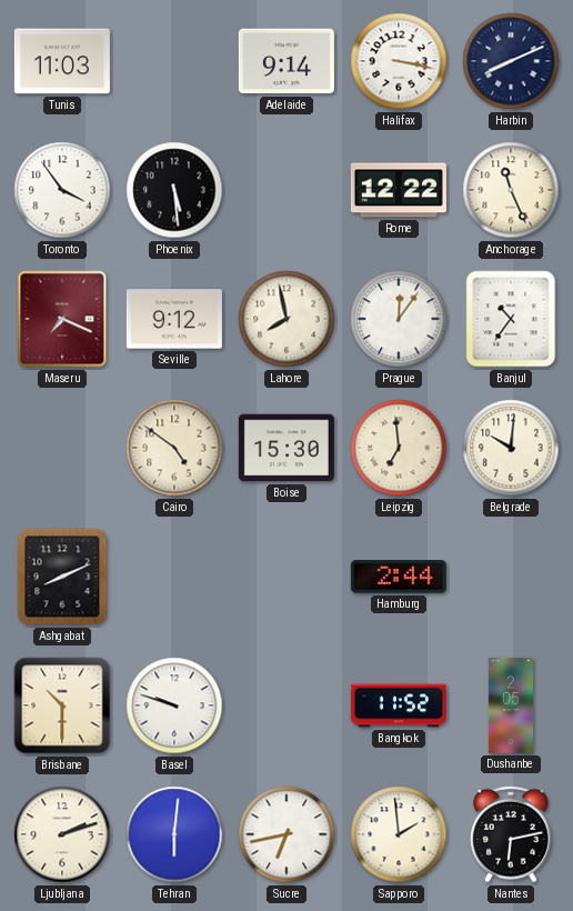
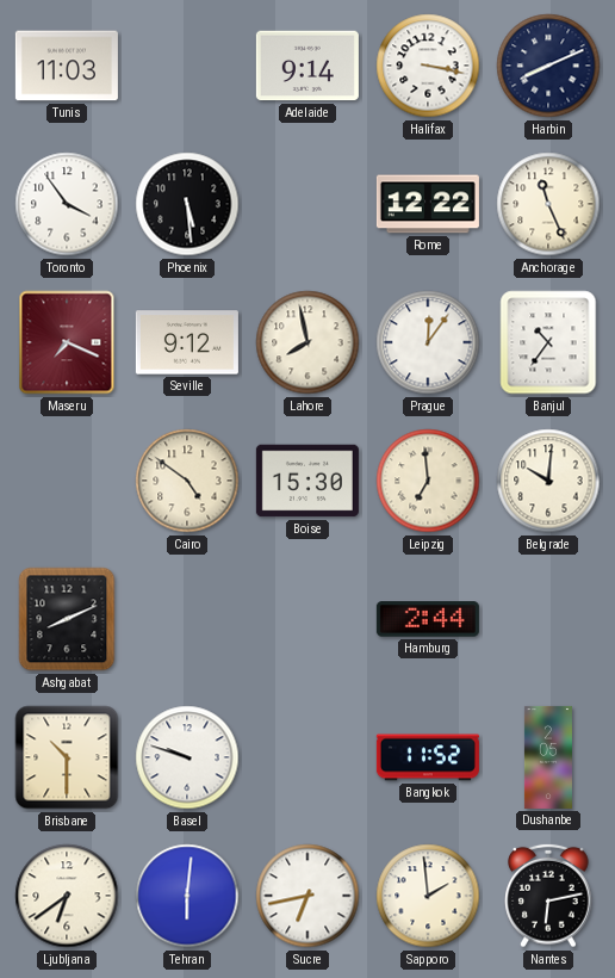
Ljubljana: 2:12 -> 6:39 (67, 896)
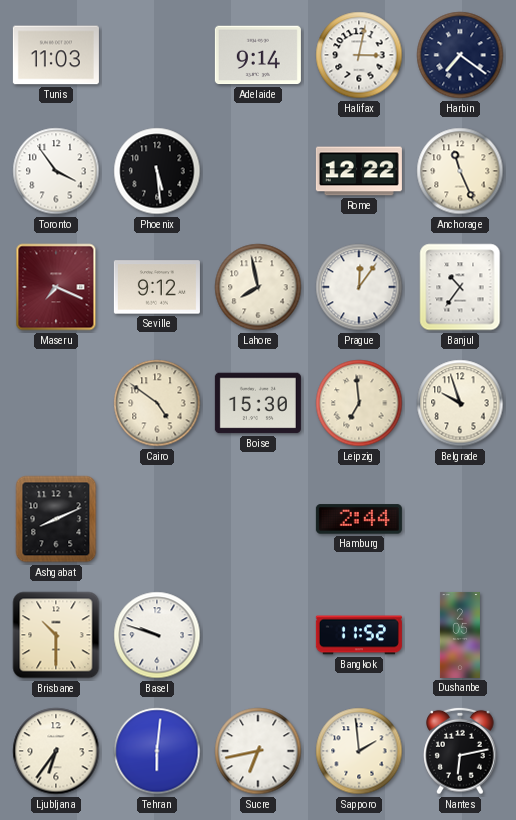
Halifax: 3:17 -> 3:02 (359, 55)
Harbin: 8:11 -> 7:21 (460, 55)
Belgrade: 10:01 -> 9:57 (460, 403)
Ljubljana: 6:39 -> 6:36 (56, 751)
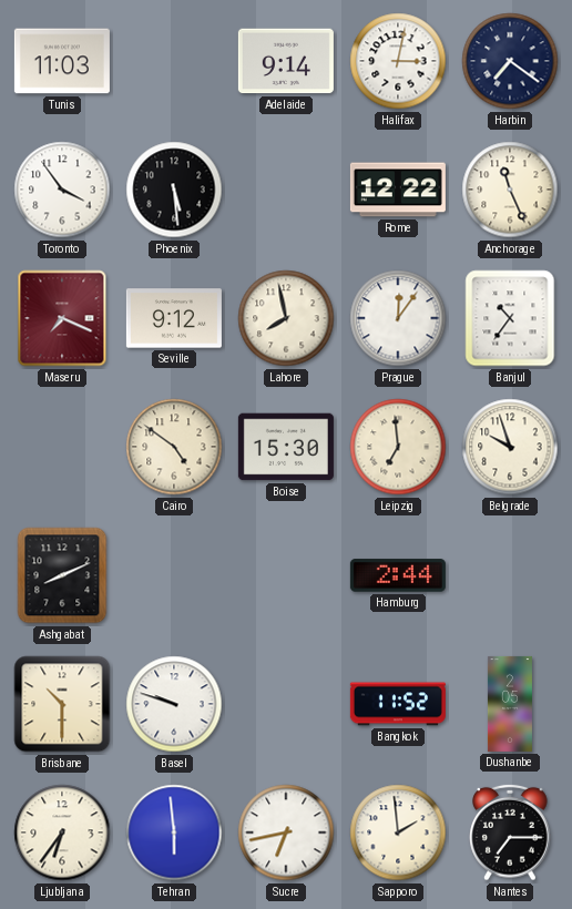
Tehran: 6:01 -> 5:59 (174, 833)
Nantes: 6:13 -> 7:15 (510, 833)
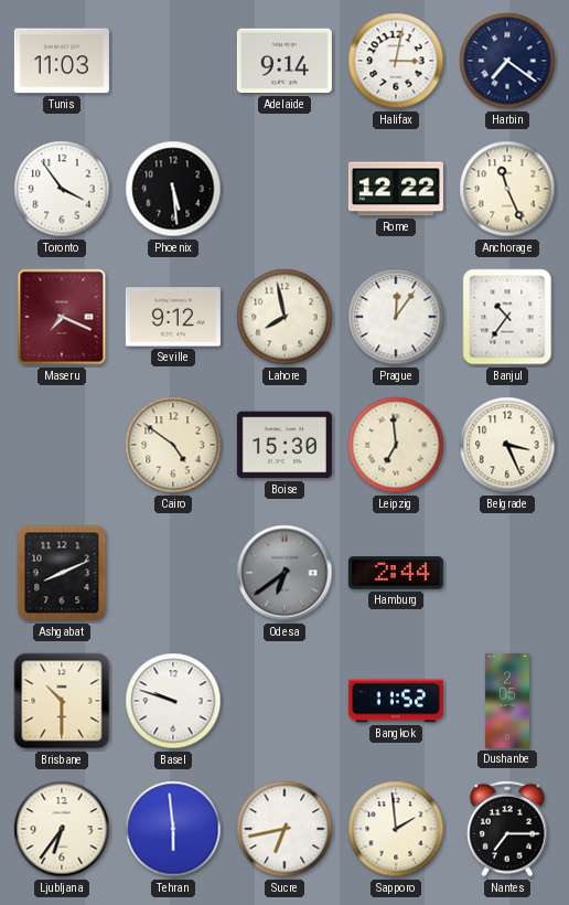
Belgrade: 9:57 -> 3:26 (507, 445)
Odesa: none -> 6:39 (284, 573)
